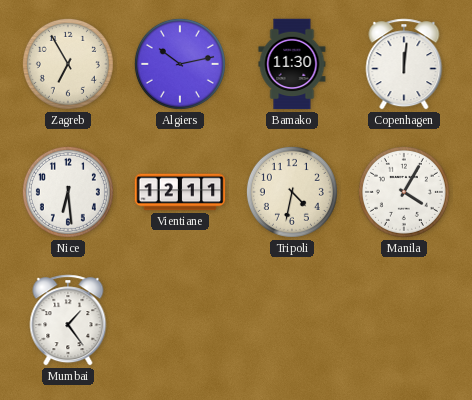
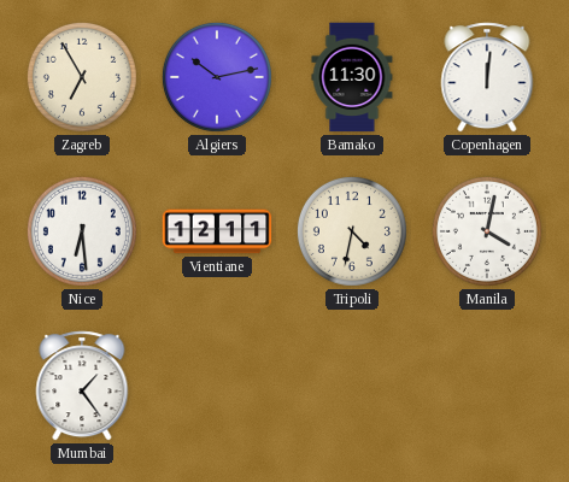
Manila: 4:05 -> 4:02 (487, 231)
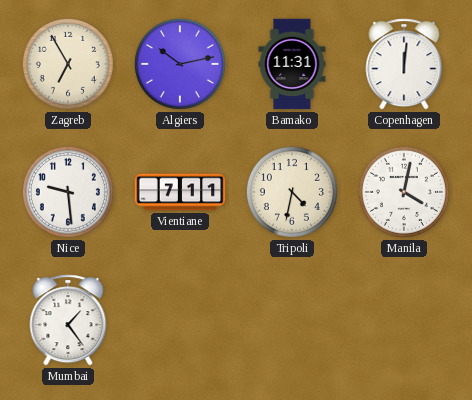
Bamako: 11:30 -> 11:31 (292, 64)
Nice: 6:29 -> 9:29 (68, 192)
Vientiane: 12:11 -> 7:11 (180, 192)
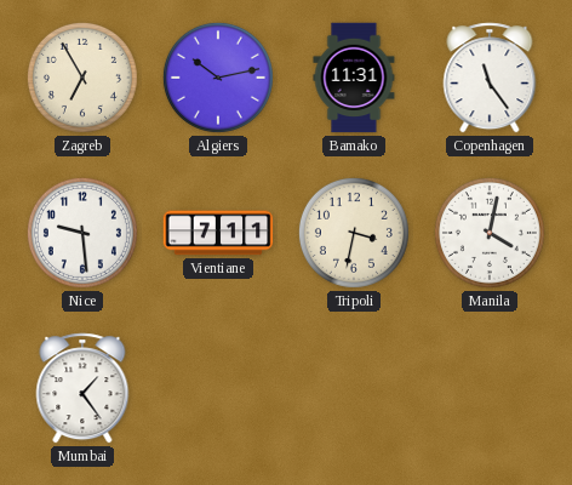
Copenhagen: 12:01 -> 11:24 (490, 78)
Tripoli: 4:32 -> 3:32 (354, 233)
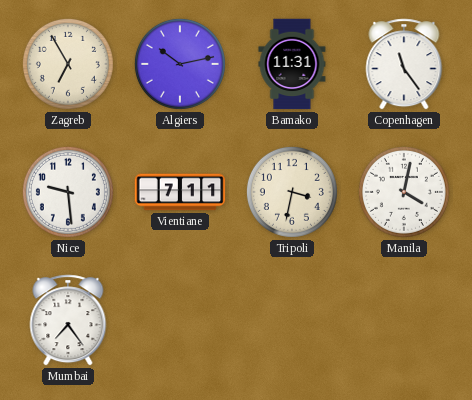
Mumbai: 1:24 -> 7:24 (68, 320)
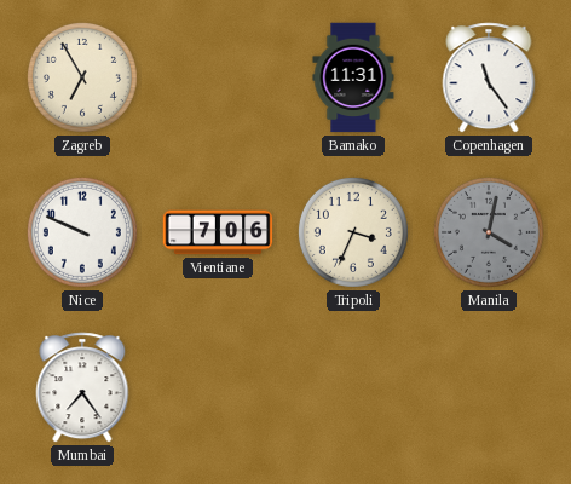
Algiers: 10:13 -> none (180, 64)
Nice: 9:29 -> 9:49 (82, 232)
Vientiane: 7:11 -> 7:06 (218, 232)
Tripoli: 3:32 -> 3:34 (353, 232)
Manila dial: white -> grey (489, 232)
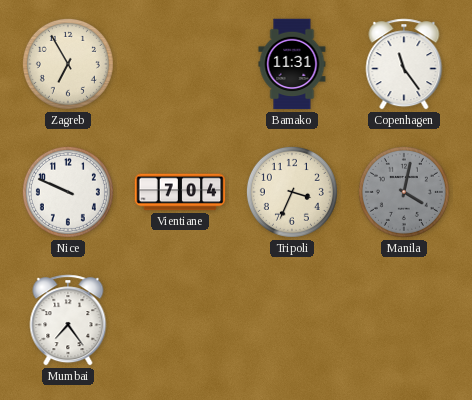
Vientiane: 7:06 -> 7:04 (180, 192)
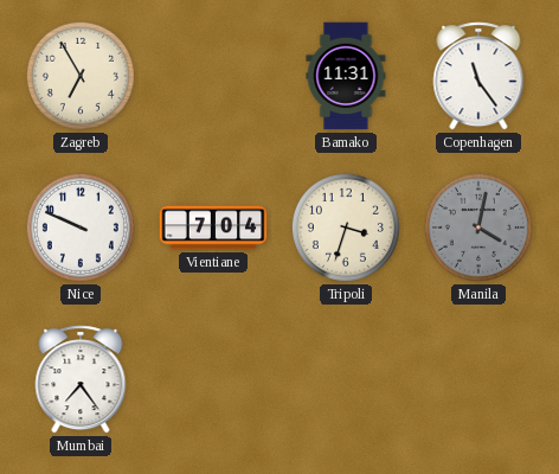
Tripoli: 3:34 -> 3:33 (346, 228)
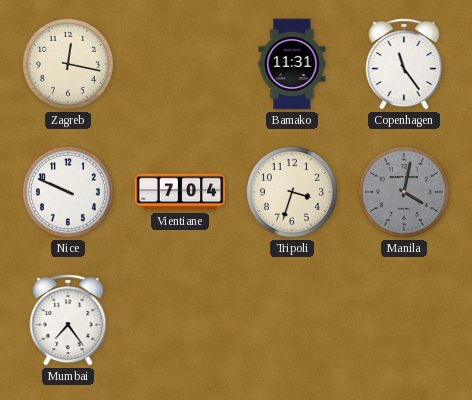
Zagreb: 6:55 -> 12:17 (68, 64)
